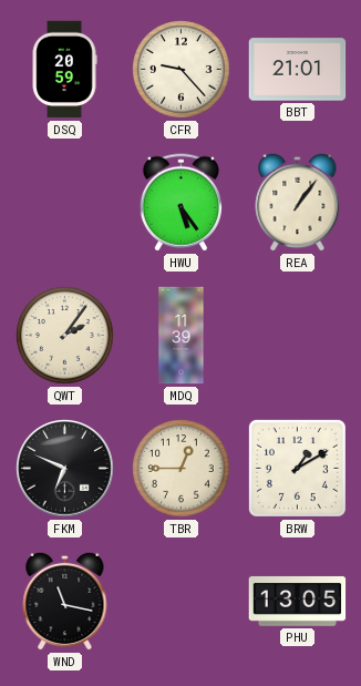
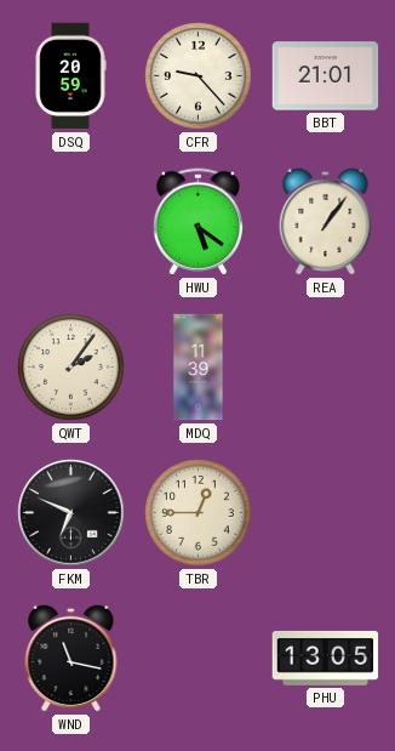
HWU: 5:24 -> 5:21 (198, 222)
BRW: 1:10 -> none (297, 468)
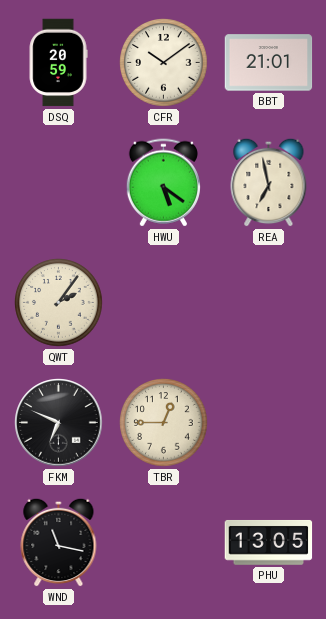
CFR: 9:23 -> 10:09 (164, 63)
REA: 1:06 -> 6:58 (269, 182)
MDQ: 11:39 -> none (199, 368)
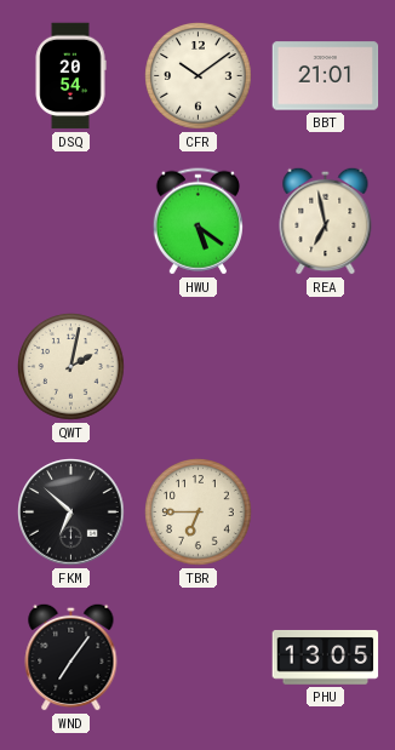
DSQ: 20:59 -> 20:54 (70, 76)
QWT: 2:06 -> 2:02 (71, 367)
FKM: 6:49 -> 6:52 (71, 513)
TBR: 12:45 -> 6:45 (199, 513)
WND: 11:17 -> 7:06 (71, 657)
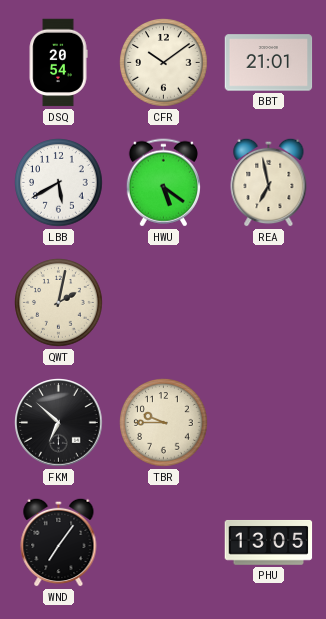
LBB: none -> 5:40 (59, 183)
TBR: 6:45 -> 9:45 (164, 423)
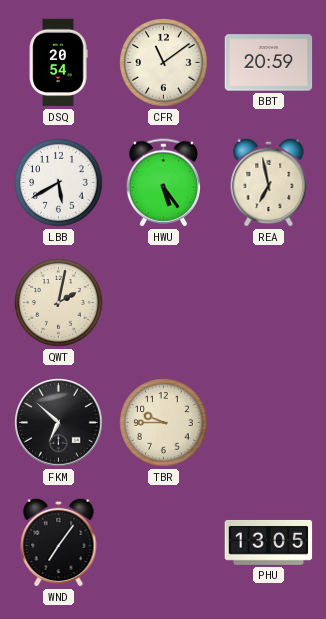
CFR: 10:09 -> 11:09 (164, 63)
BBT: 21:01 -> 20:59 (269, 63)
HWU: 5:21 -> 5:24 (163, 183)
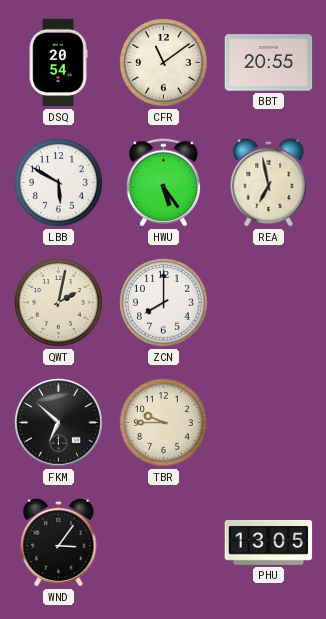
BBT: 20:59 -> 20:55 (269, 63)
LBB: 5:40 -> 5:50 (59, 183)
ZCN: none -> 8:00 (164, 303)
WND: 7:06 -> 3:06 (59, 542)
